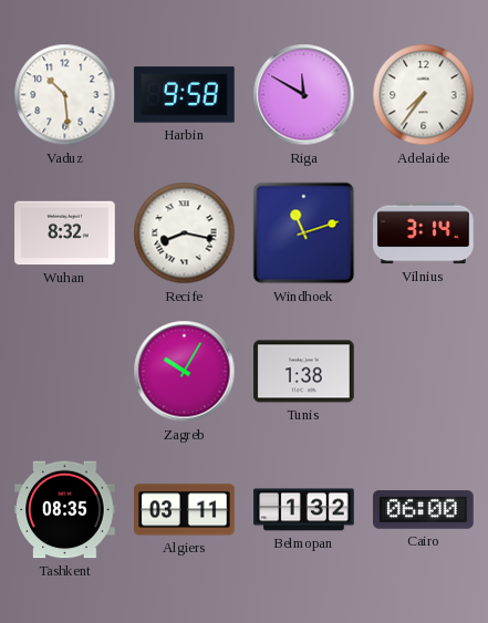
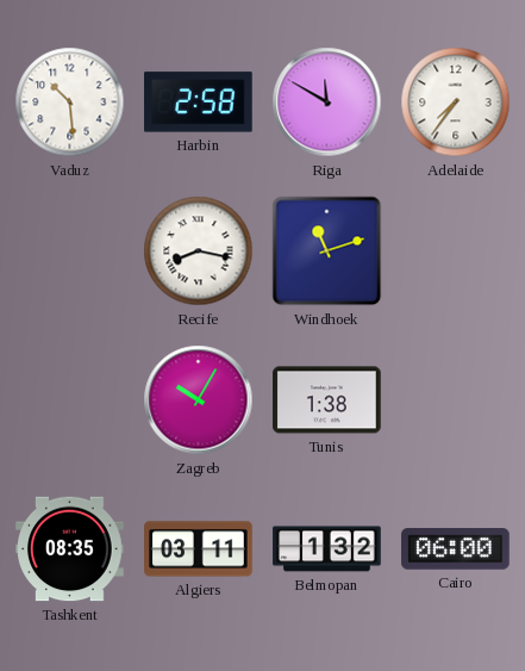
Harbin: 9:58 -> 2:58 (199, 102)
Wuhan: 8:32 -> none (65, 233)
Vilnius: 3:14 -> none (424, 233)
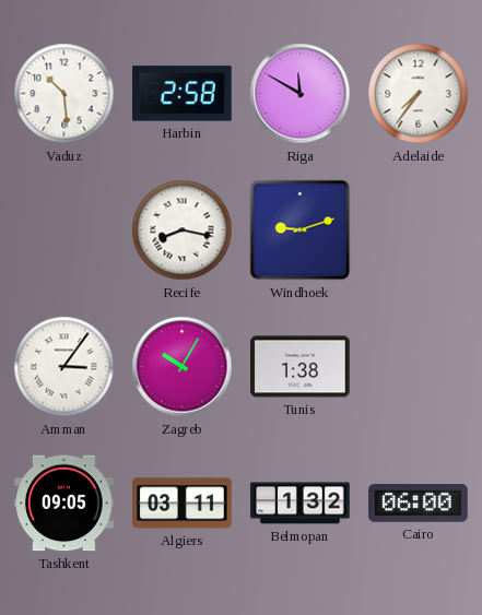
Windhoek: 11:12 -> 9:12 (301, 230)
Amman: none -> 3:06 (64, 367)
Tashkent: 08:35 -> 09:05 (64, 504)
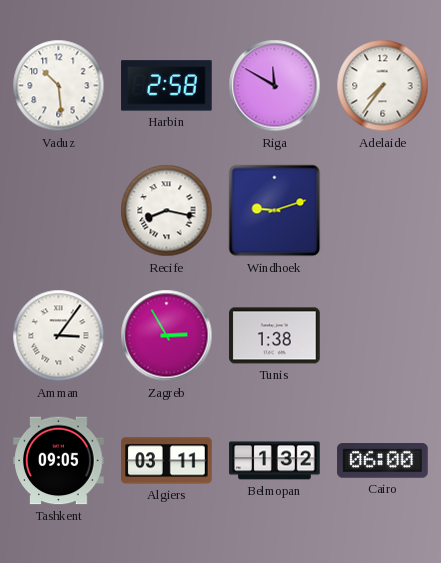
Zagreb: 10:05 -> 2:55 (167, 336)
